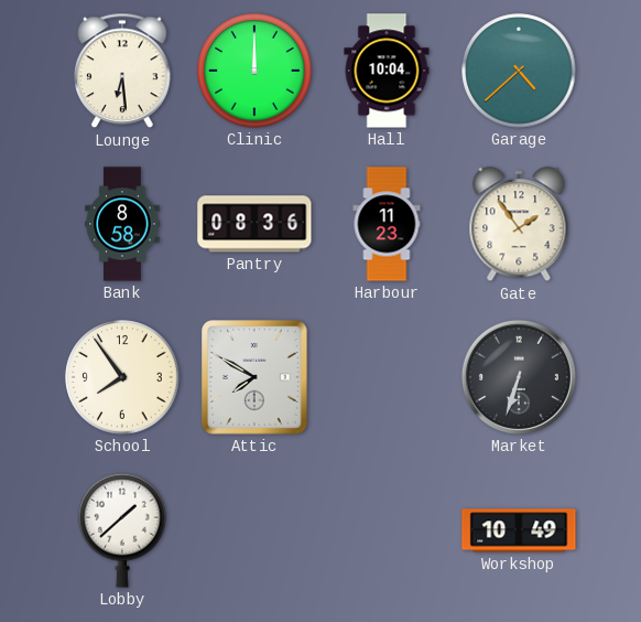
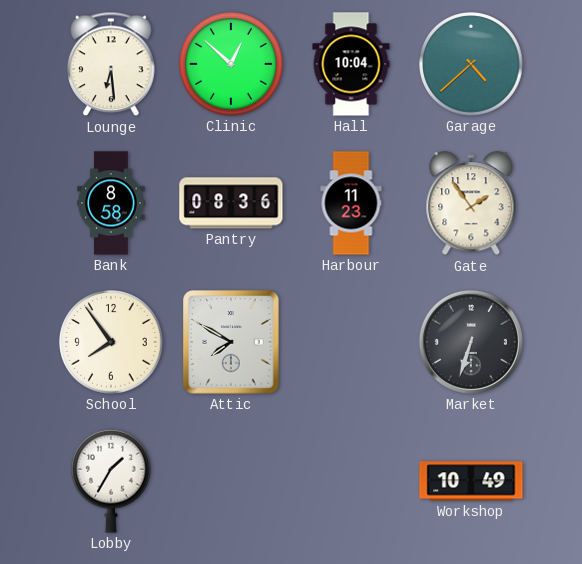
Clinic: 12:00 -> 12:52 (231, 64)
Lobby: 1:38 -> 1:35 (112, 481)
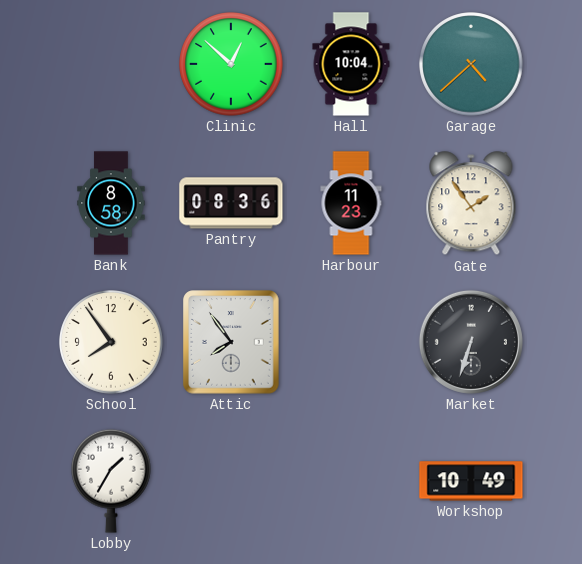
Lounge: 6:29 -> none (111, 64)
Attic: 7:50 -> 7:54 (231, 342)
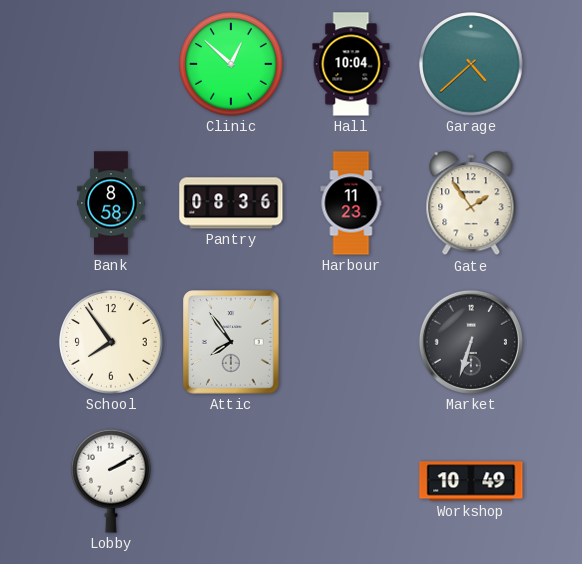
Lobby: 1:35 -> 2:10 (112, 481)
